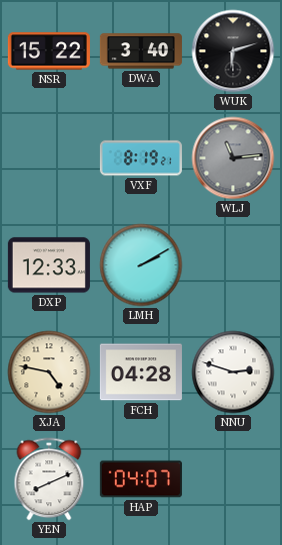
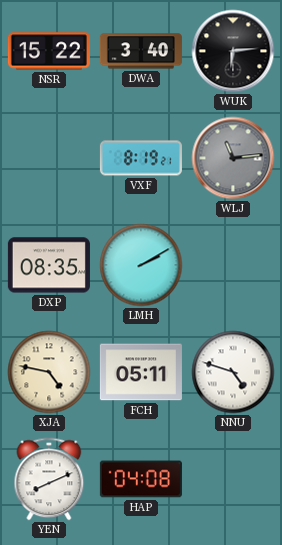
WUK: 6:12 -> 6:14 (233, 51)
DXP: 12:33 -> 08:35 (49, 265)
FCH: 04:28 -> 05:11 (141, 372)
NNU: 2:48 -> 4:48 (233, 372)
HAP: 04:07 -> 04:08 (141, 479)
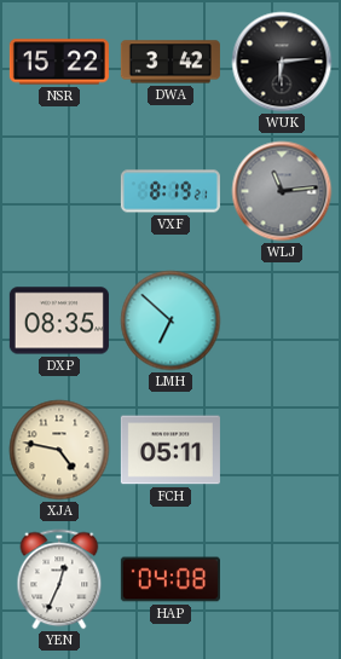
DWA: 3:40 -> 3:42 (170, 62)
LMH: 2:10 -> 6:52 (170, 320)
NNU: 4:48 -> none (233, 372)
YEN: 8:11 -> 12:34 (59, 579)
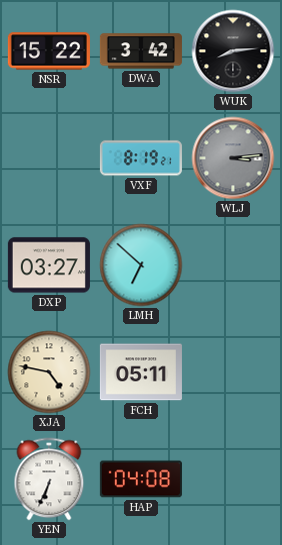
WUK: 6:14 -> 8:14 (233, 51)
WLJ: 11:14 -> 3:14 (233, 158)
DXP: 08:35 -> 03:27 (49, 265)
YEN: 12:34 -> 6:34 (49, 479)
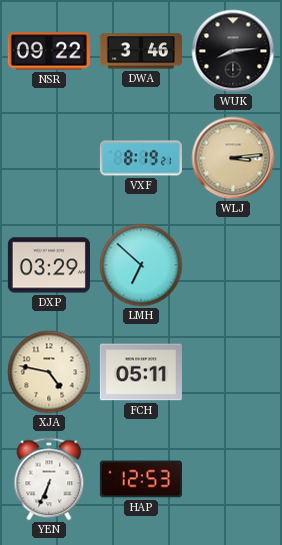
NSR: 15:22 -> 09:22 (49, 51)
DWA: 3:42 -> 3:46 (141, 51)
WLJ dial: grey -> champagne (233, 158)
DXP: 03:27 -> 03:29 (49, 265)
HAP: 04:08 -> 12:53 (141, 479)
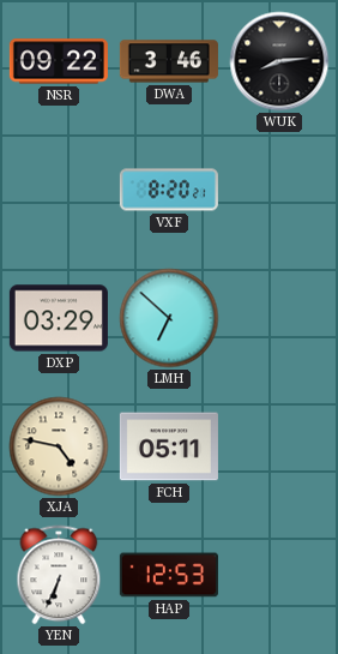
VXF: 8:19 -> 8:20 (169, 190)
WLJ: 3:14 -> none (233, 158)
